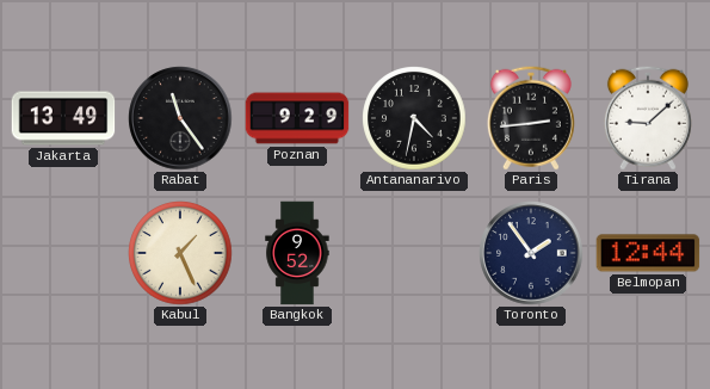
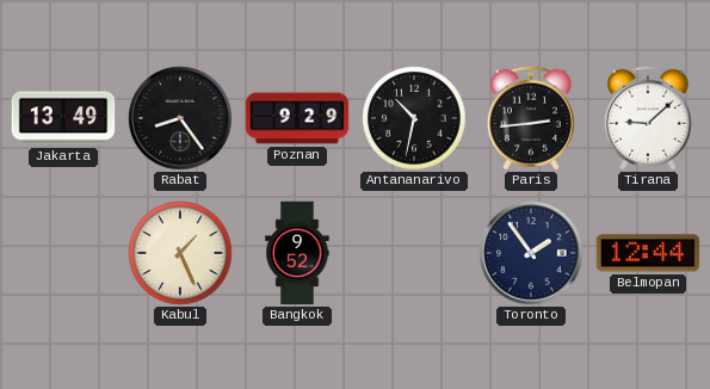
Rabat: 11:24 -> 8:24 (180, 118)
Antananarivo: 4:32 -> 10:32 (414, 118)
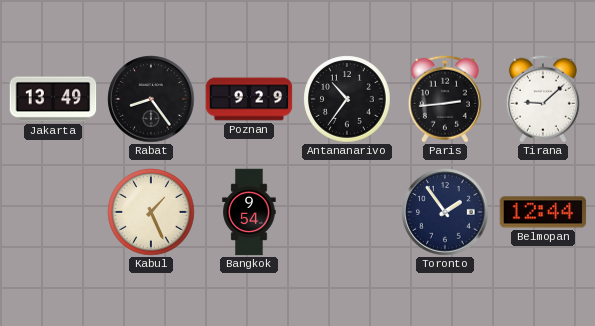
Antananarivo: 10:32 -> 10:36 (347, 99)
Bangkok: 9:52 -> 9:54 (249, 212)
